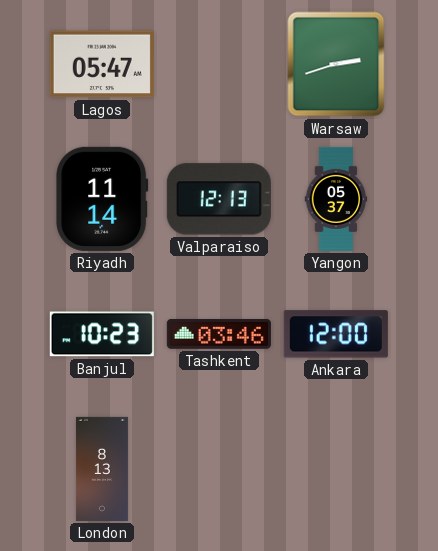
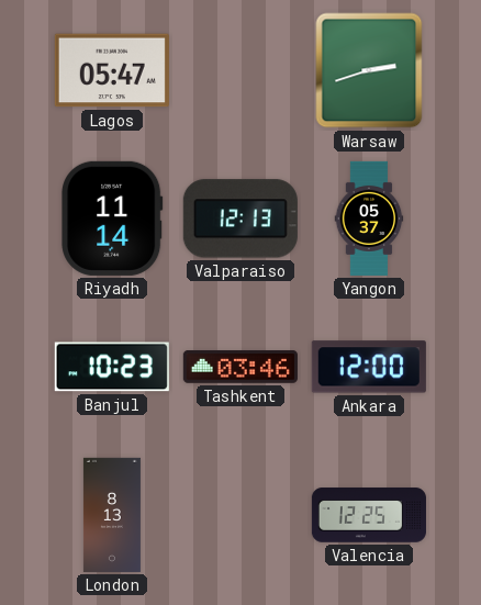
Valencia: none -> 12:25 (369, 515)
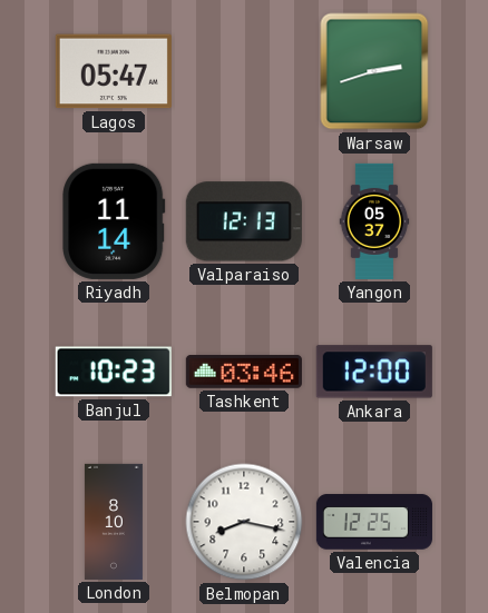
London: 8:13 -> 8:10 (114, 522)
Belmopan: none -> 8:17 (244, 522)
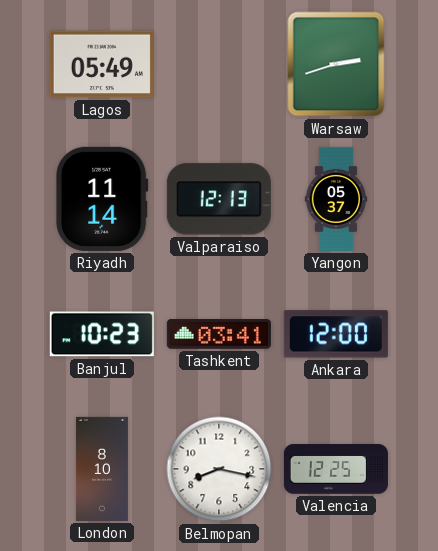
Lagos: 05:47 -> 05:49 (102, 64)
Tashkent: 03:46 -> 03:41 (219, 335)
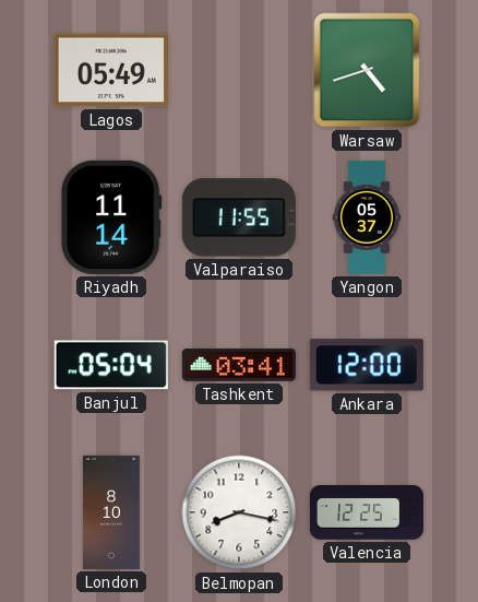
Warsaw: 2:42 -> 4:42 (367, 70)
Valparaiso: 12:13 -> 11:55 (239, 217)
Banjul: 10:23 -> 05:04 (111, 365)
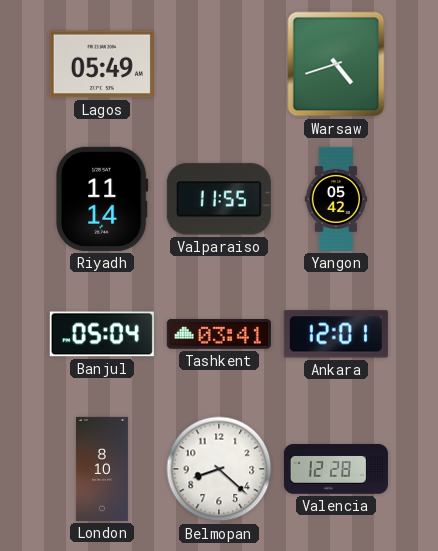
Yangon: 05:37 -> 05:42 (336, 199)
Ankara: 12:00 -> 12:01 (336, 334)
Belmopan: 8:17 -> 8:22 (219, 469)
Valencia: 12:25 -> 12:28 (336, 469)
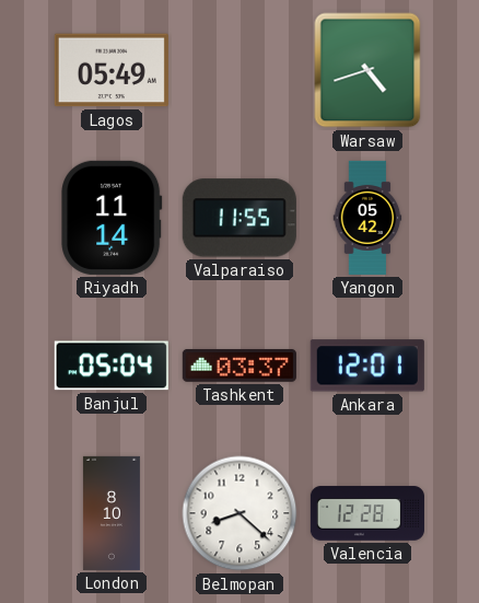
Tashkent: 03:41 -> 03:37 (240, 367)
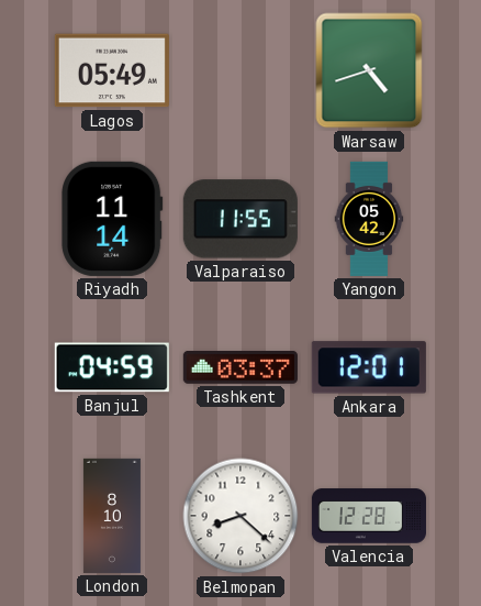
Banjul: 05:04 -> 04:59 (112, 367)
